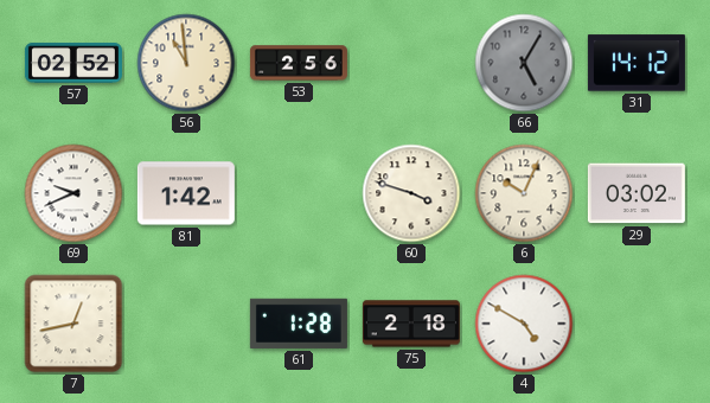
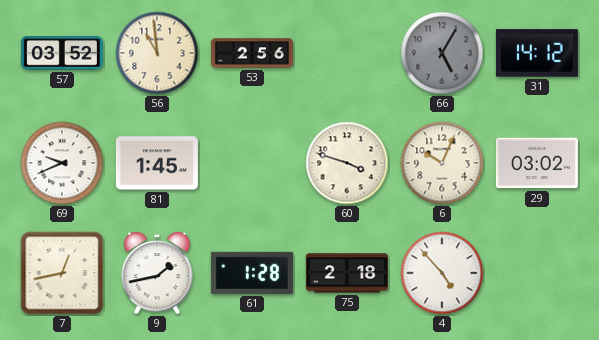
57: 02:52 -> 03:52 (62, 53)
81: 1:42 -> 1:45 (157, 163)
9: none -> 1:43 (157, 273)
4: 4:50 -> 4:53 (442, 273)
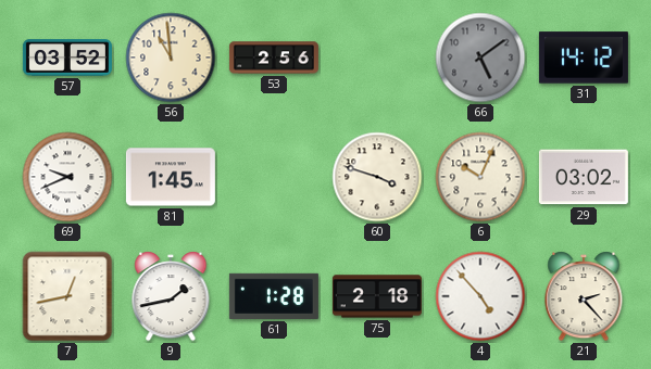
66: 5:05 -> 5:09 (480, 58)
21: none -> 2:23 (584, 296)
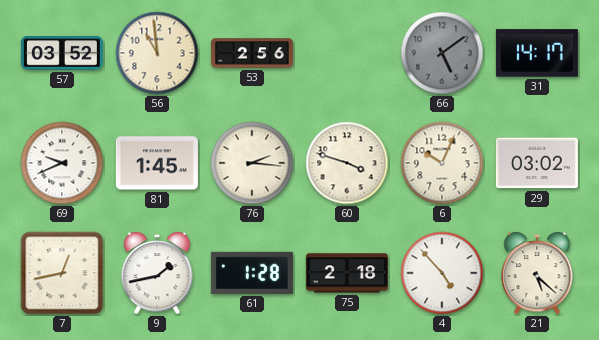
31: 14:12 -> 14:17 (537, 53)
76: none -> 2:16 (252, 163)
21: 2:23 -> 5:22 (537, 273)
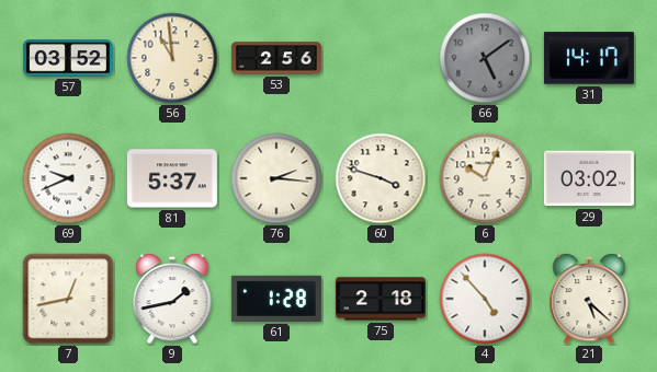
81: 1:45 -> 5:37 (172, 178)
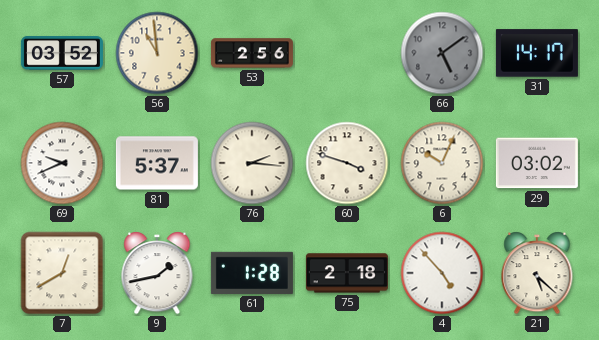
7: 12:43 -> 12:40 (62, 273)
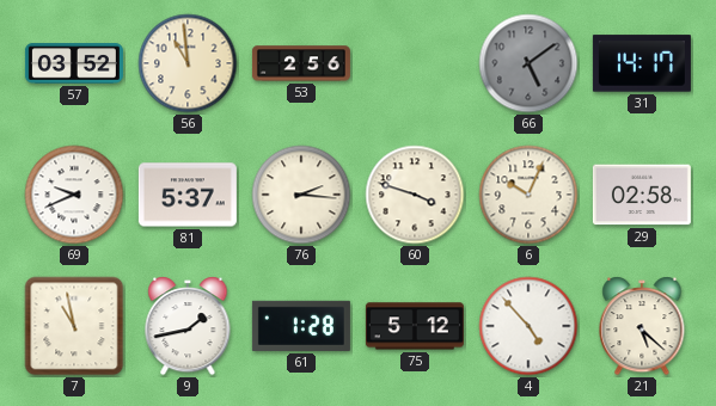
29: 03:02 -> 02:58 (642, 195)
7: 12:40 -> 10:58 (74, 326)
75: 2:18 -> 5:12 (415, 326)
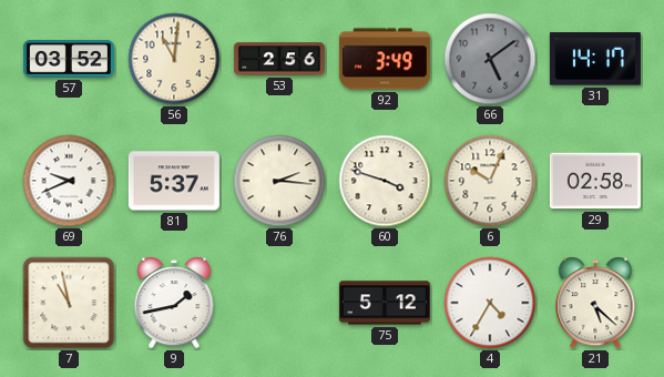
56: 10:59 -> 11:01 (174, 59)
92: none -> 3:49 (385, 59)
61: 1:28 -> none (301, 326)
4: 4:53 -> 4:35 (490, 303)
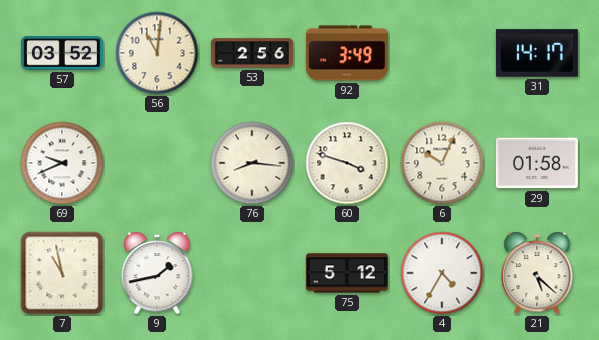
66: 5:09 -> none (490, 59)
81: 5:37 -> none (174, 181)
76: 2:16 -> 8:16 (252, 163)
29: 02:58 -> 01:58 (537, 163)
